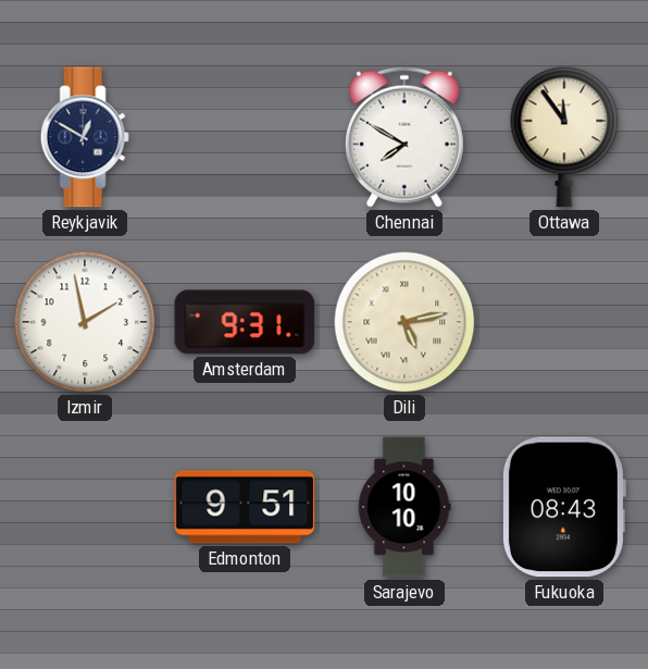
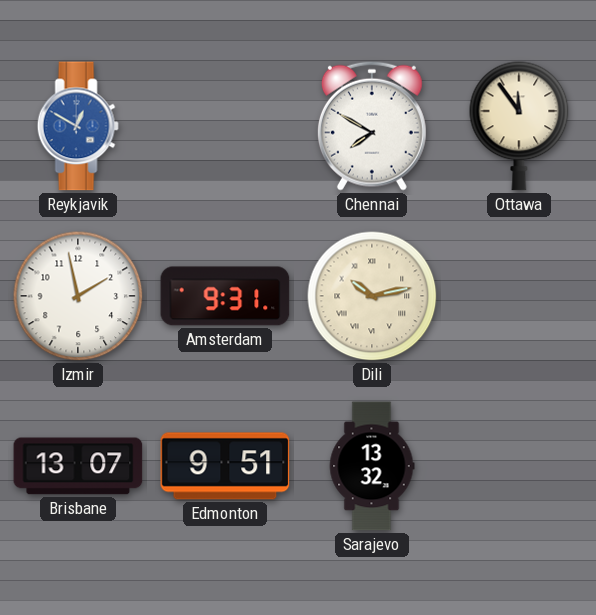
Reykjavik dial: navy -> blue (78, 126)
Dili: 5:13 -> 10:13 (372, 296)
Brisbane: none -> 13:07 (78, 466)
Sarajevo: 10:10 -> 13:32 (372, 466)
Fukuoka: 08:43 -> none (563, 507)
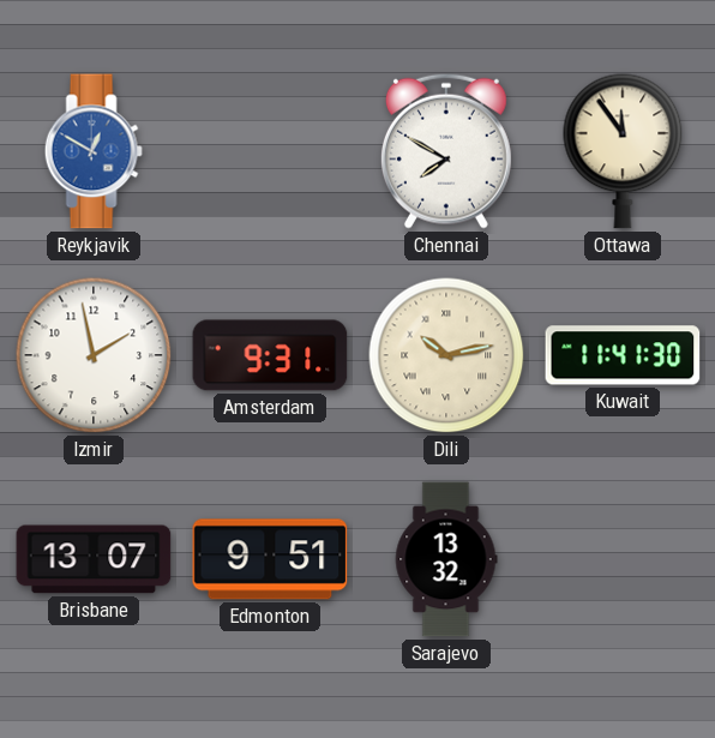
Kuwait: none -> 11:41 (623, 355)
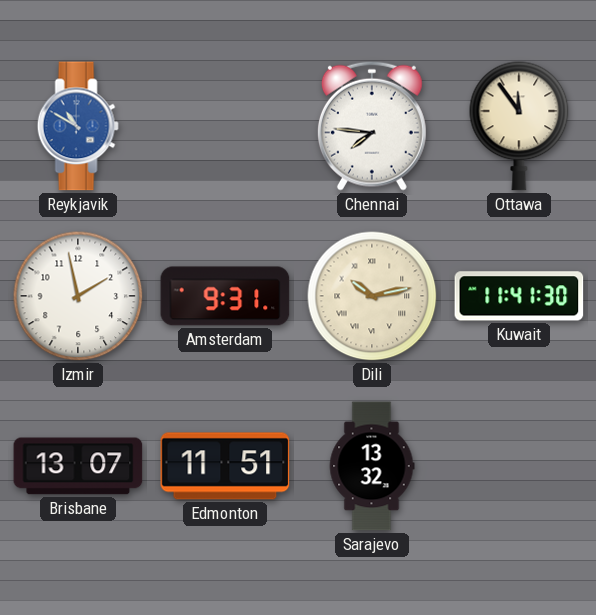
Reykjavik: 12:50 -> 10:50 (78, 126)
Chennai: 7:50 -> 7:46 (372, 126)
Edmonton: 9:51 -> 11:51 (225, 466)
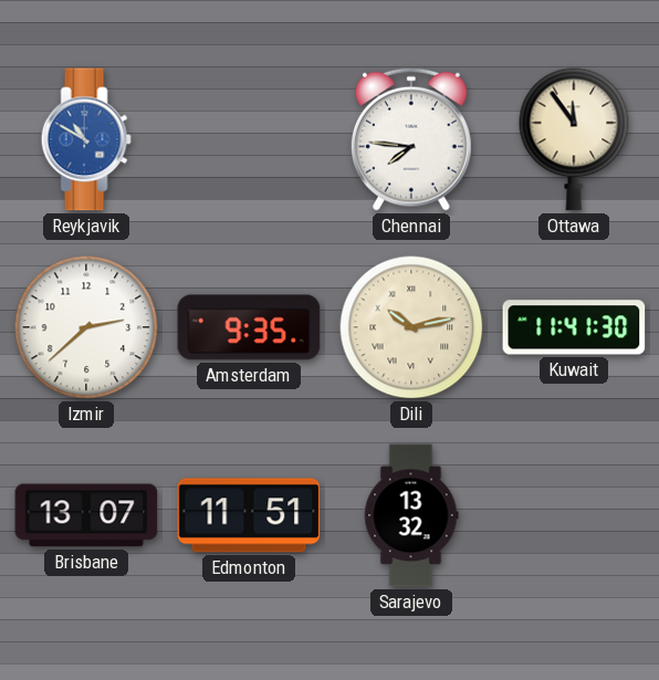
Izmir: 1:58 -> 2:38 (86, 327)
Amsterdam: 9:31 -> 9:35 (249, 327)
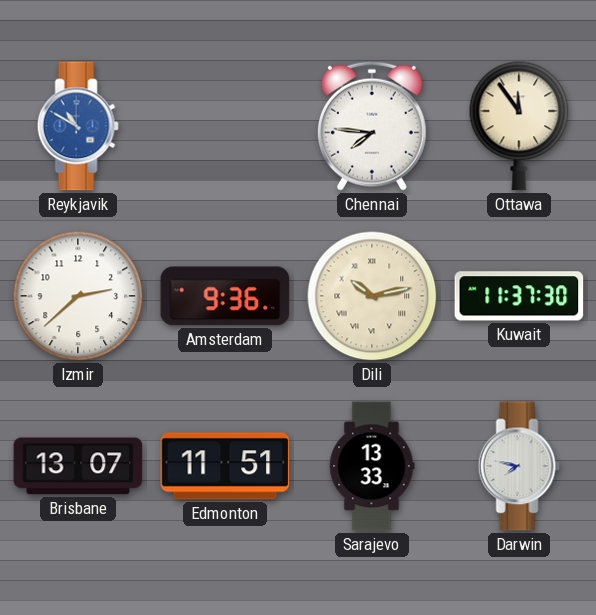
Amsterdam: 9:35 -> 9:36 (225, 296)
Kuwait: 11:41 -> 11:37 (519, 296)
Sarajevo: 13:32 -> 13:33 (372, 466)
Darwin: none -> 7:47 (519, 466)
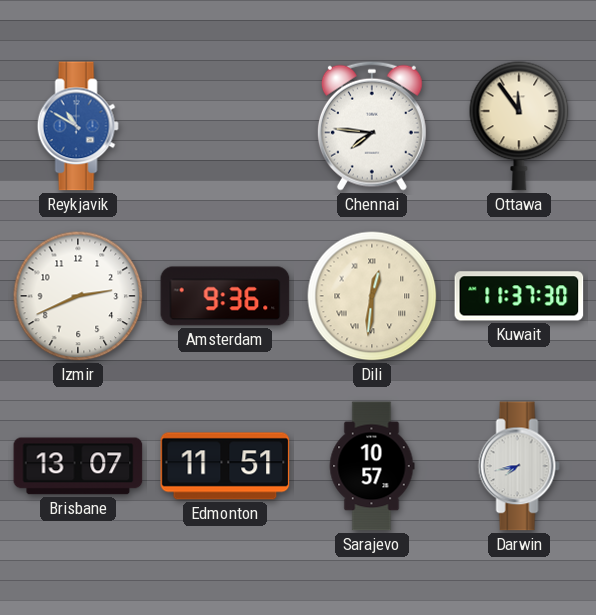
Izmir: 2:38 -> 2:41 (78, 296)
Dili: 10:13 -> 12:31 (372, 296)
Sarajevo: 13:33 -> 10:57 (372, 466)
Darwin: 7:47 -> 7:43 (519, 466)
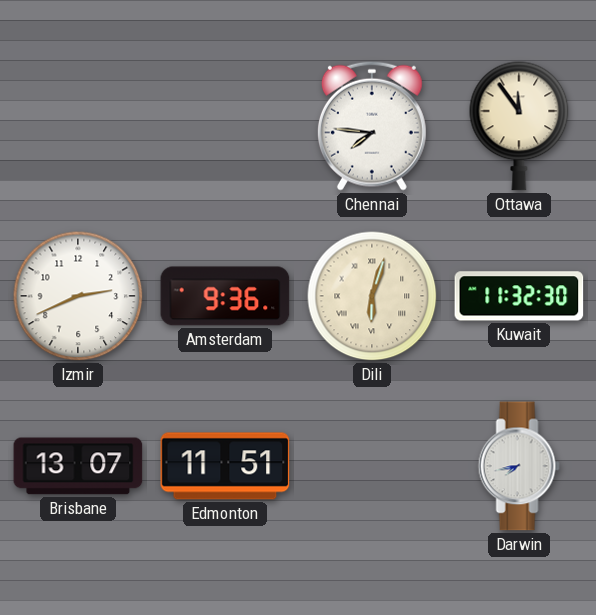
Reykjavik: 10:50 -> none (78, 126)
Dili: 12:31 -> 6:03 (372, 296)
Kuwait: 11:37 -> 11:32 (519, 296)
Sarajevo: 10:57 -> none (372, 466)
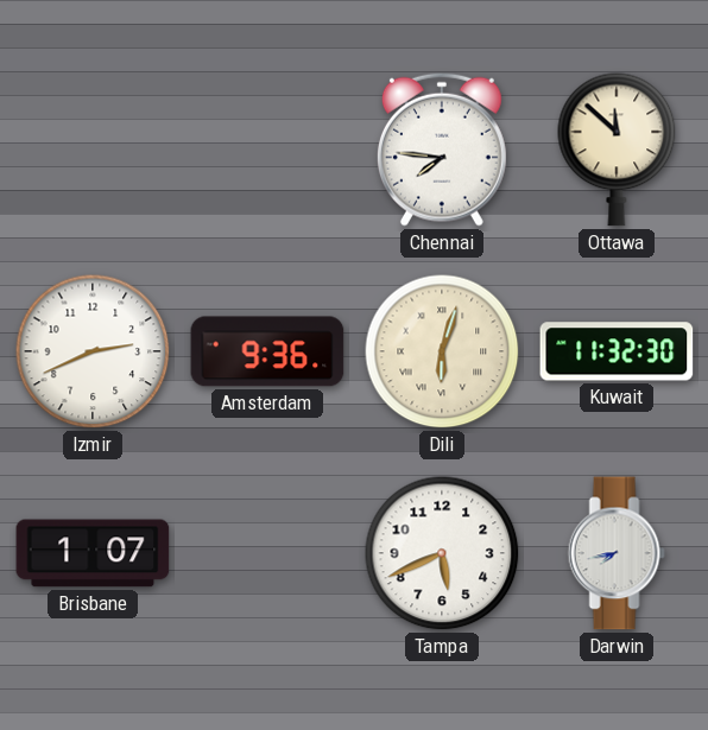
Ottawa: 11:54 -> 11:52 (617, 150)
Brisbane: 13:07 -> 1:07 (93, 553)
Edmonton: 11:51 -> none (225, 466)
Tampa: none -> 5:41 (442, 553)
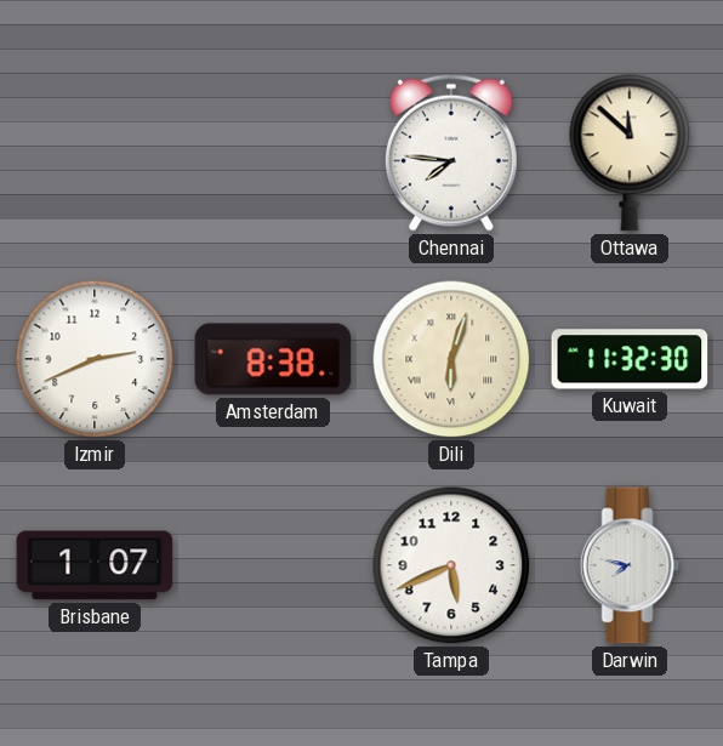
Amsterdam: 9:36 -> 8:38 (273, 359)
Darwin: 7:43 -> 7:47 (630, 565)
